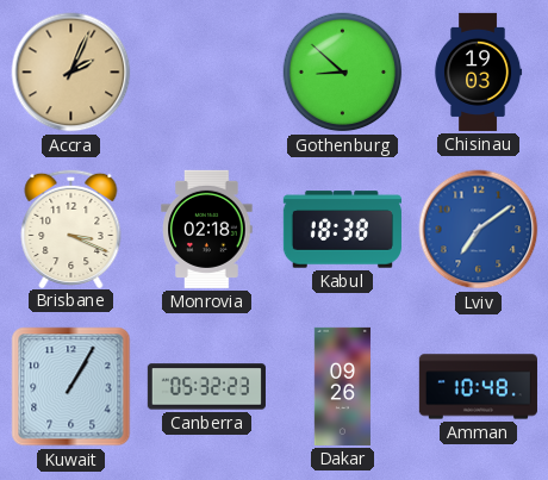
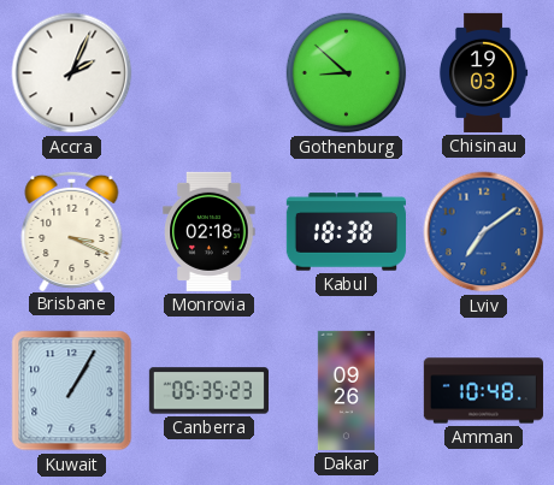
Accra dial: champagne -> white (72, 73)
Canberra: 05:32 -> 05:35 (208, 391)
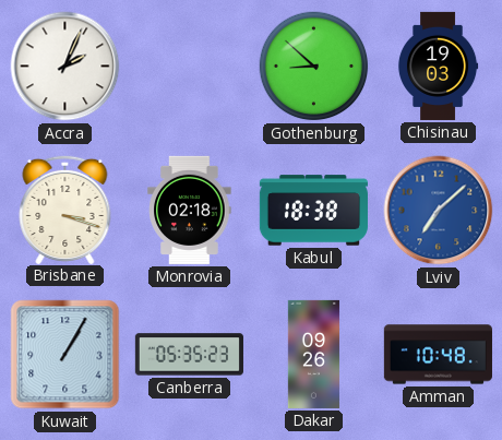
Brisbane: 3:19 -> 3:18 (65, 209)
Lviv: 7:09 -> 7:08 (439, 211)
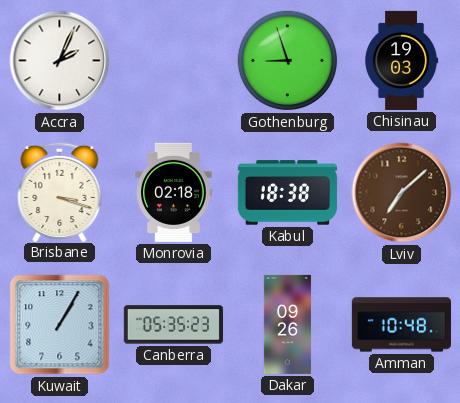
Gothenburg: 8:52 -> 8:57 (288, 61)
Lviv dial: blue -> brown (402, 193)
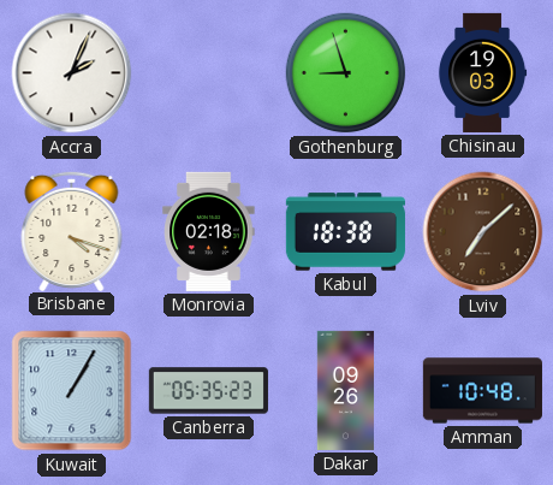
Brisbane: 3:18 -> 4:18 (72, 230)
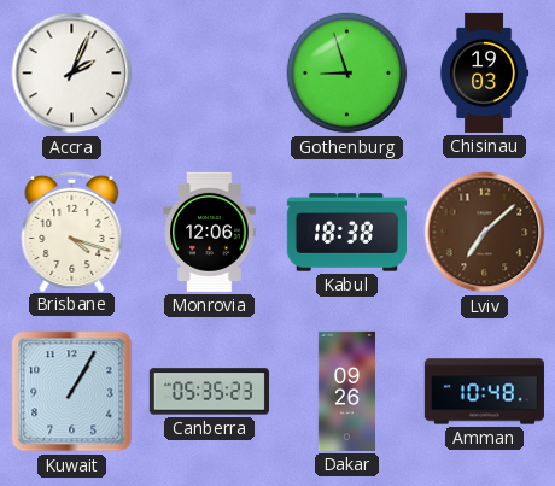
Monrovia: 02:18 -> 12:06 (210, 232)
